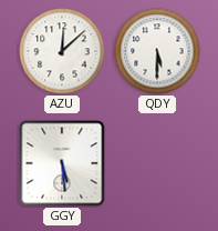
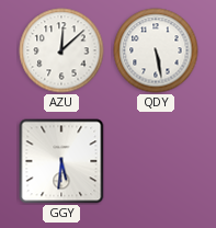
QDY: 5:30 -> 5:28 (156, 50)
GGY: 5:29 -> 5:31 (61, 161)
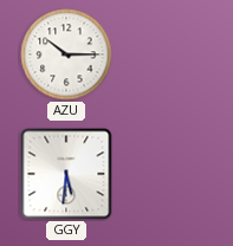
AZU: 12:08 -> 10:15 (66, 54)
QDY: 5:28 -> none (156, 50)
